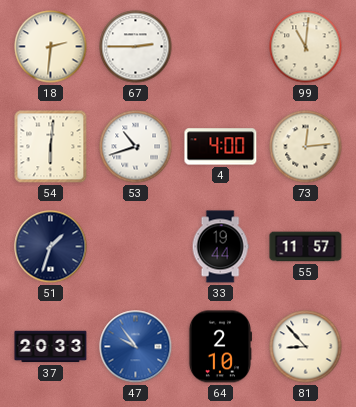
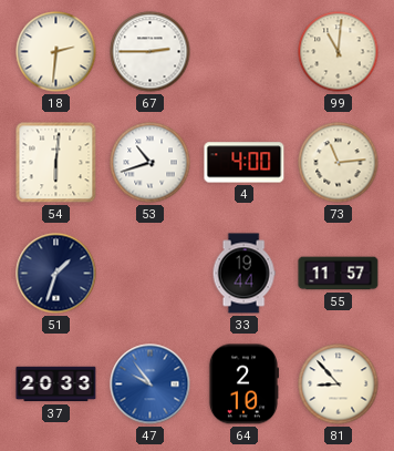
73: 12:14 -> 11:14 (339, 163)
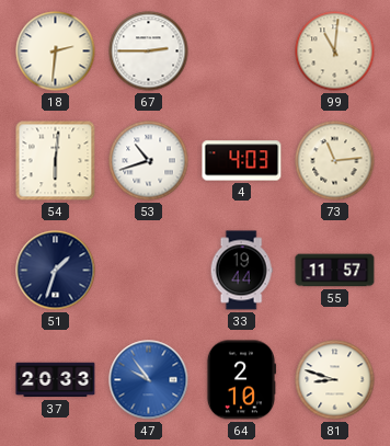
4: 4:00 -> 4:03 (242, 161)
81: 8:53 -> 8:48 (335, 380)
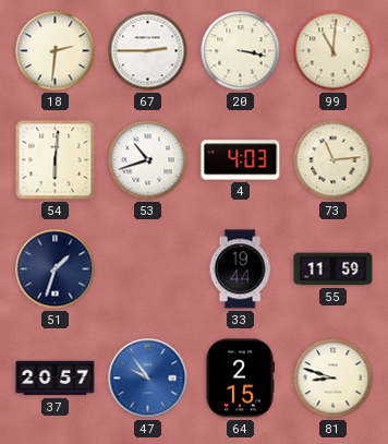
20: none -> 3:17 (241, 51)
55: 11:57 -> 11:59 (334, 269)
37: 20:33 -> 20:57 (56, 379)
64: 2:10 -> 2:15 (239, 379)
